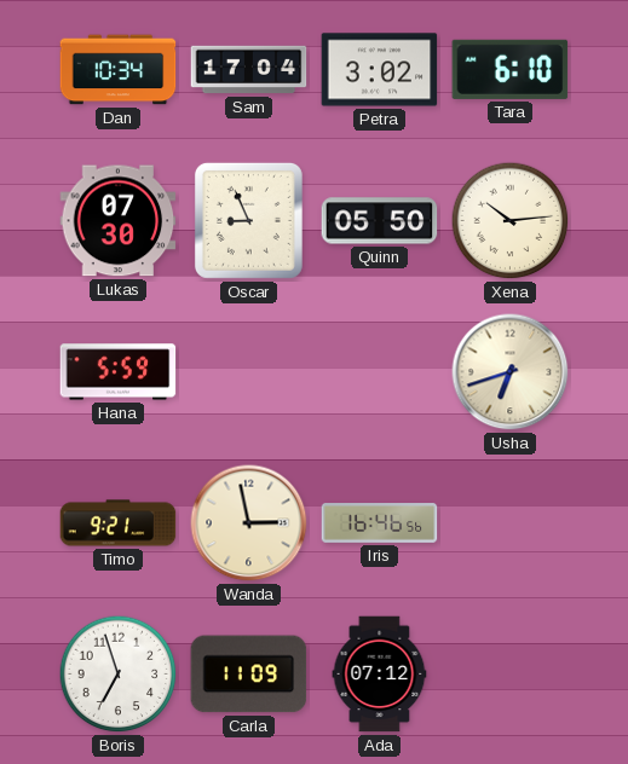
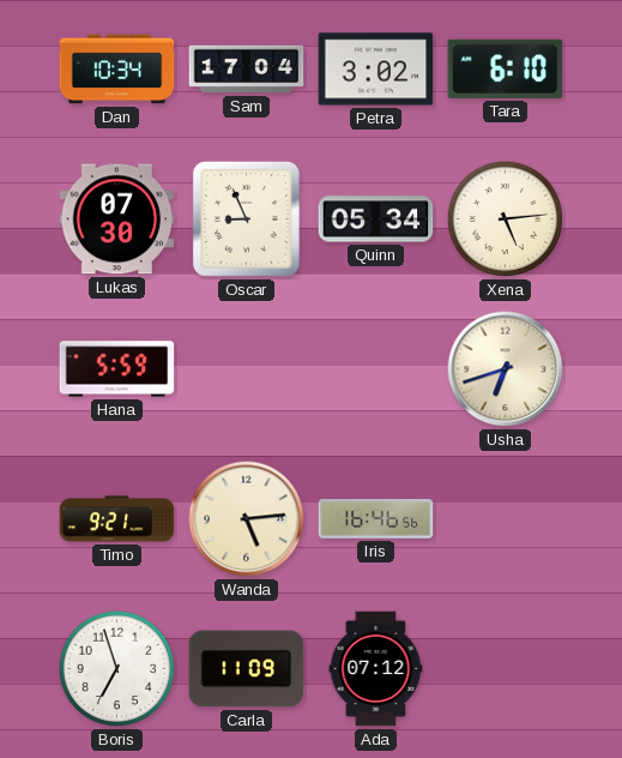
Quinn: 05:50 -> 05:34 (376, 219)
Xena: 10:14 -> 5:14 (506, 219)
Wanda: 2:58 -> 5:14 (247, 519)
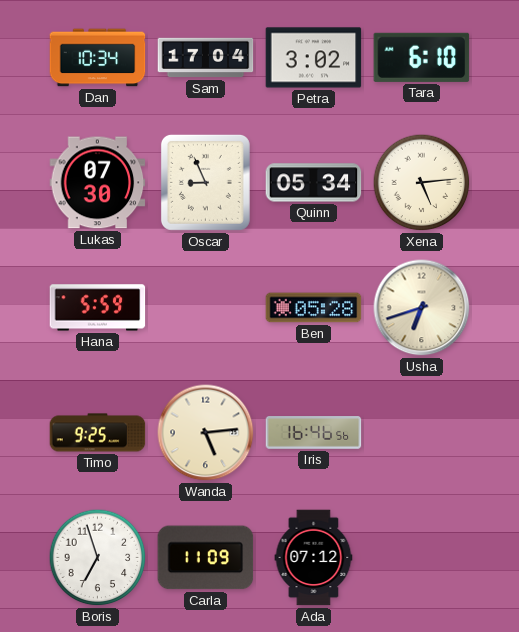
Ben: none -> 05:28 (314, 308)
Timo: 9:21 -> 9:25 (98, 433)
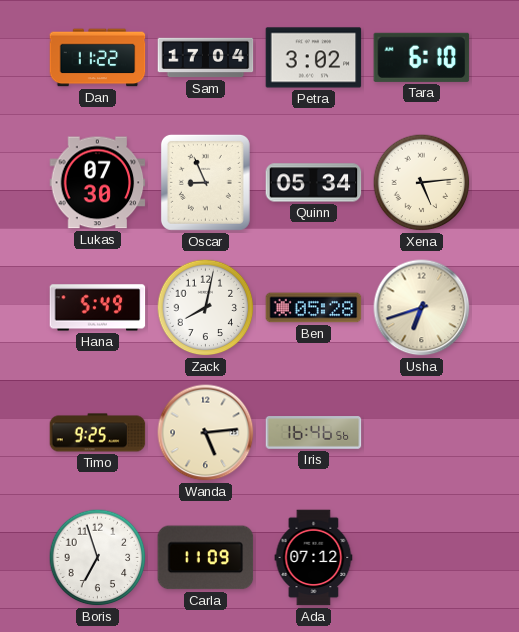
Dan: 10:34 -> 11:22 (98, 58)
Hana: 5:59 -> 5:49 (98, 308)
Zack: none -> 8:02 (206, 308)
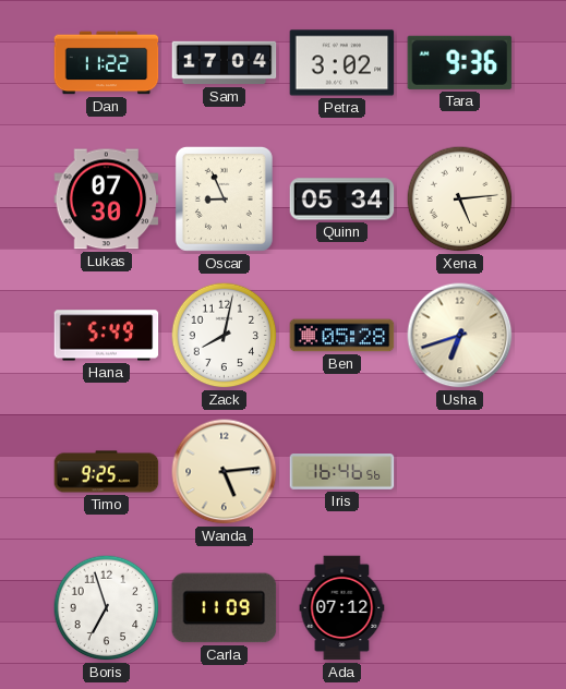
Tara: 6:10 -> 9:36 (460, 62)
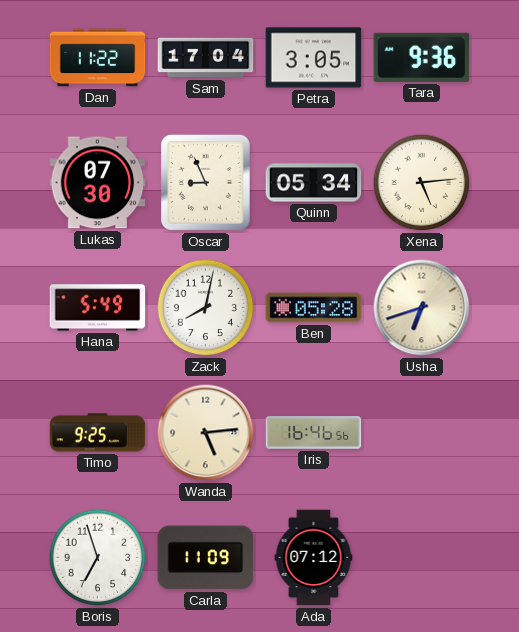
Petra: 3:02 -> 3:05 (314, 58)
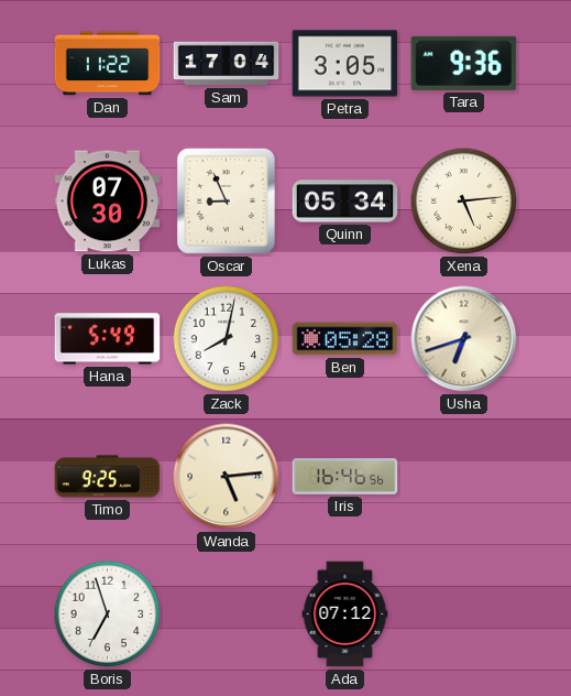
Carla: 11:09 -> none (206, 558)
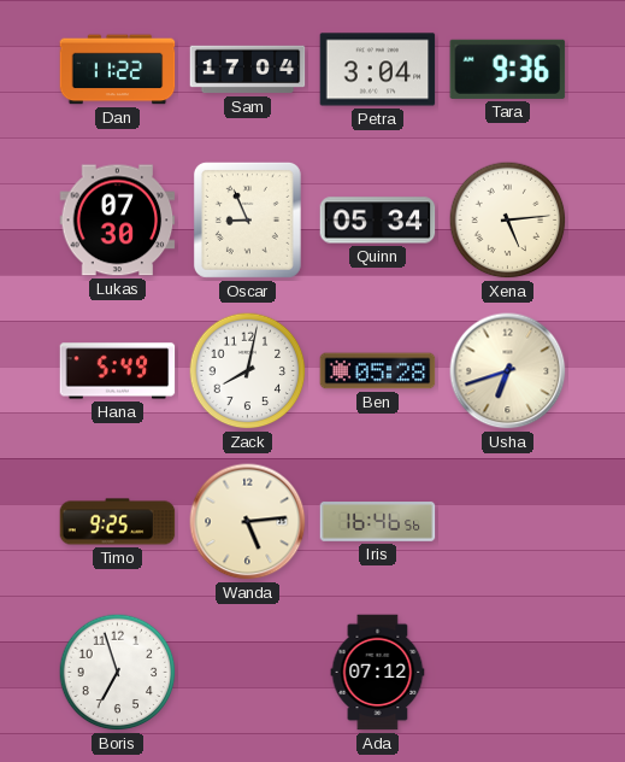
Petra: 3:05 -> 3:04 (378, 70)
